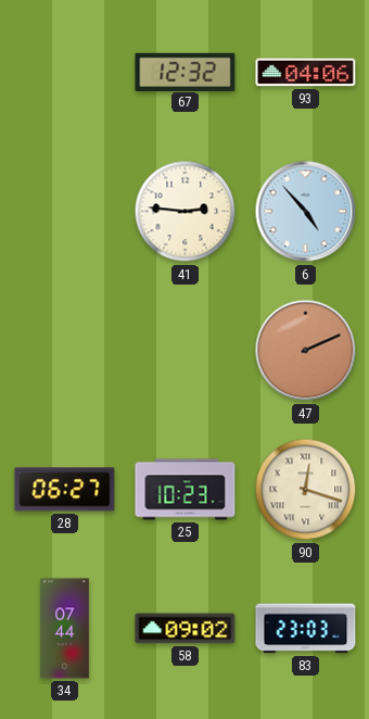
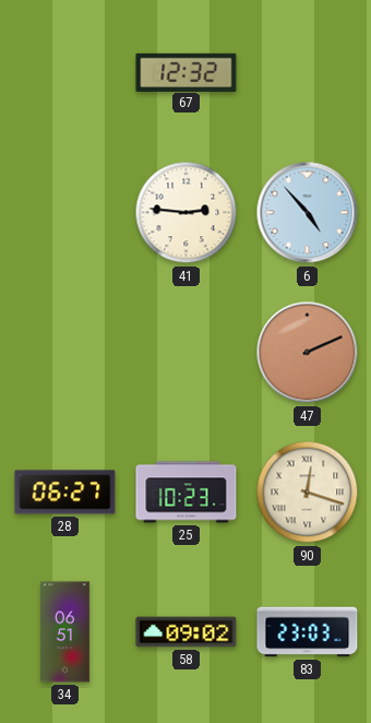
93: 04:06 -> none (306, 73)
34: 07:44 -> 06:51 (65, 632)
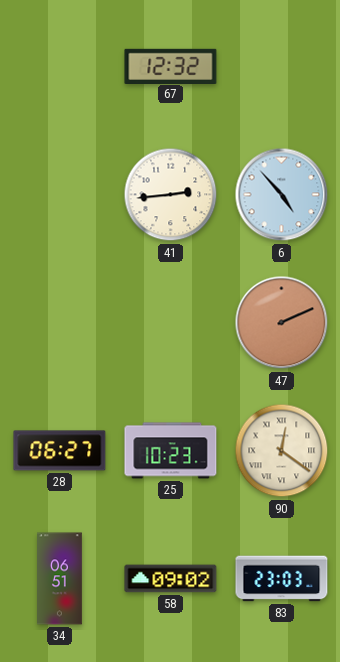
41: 2:46 -> 2:44 (171, 195)
90: 12:18 -> 12:21 (282, 451)
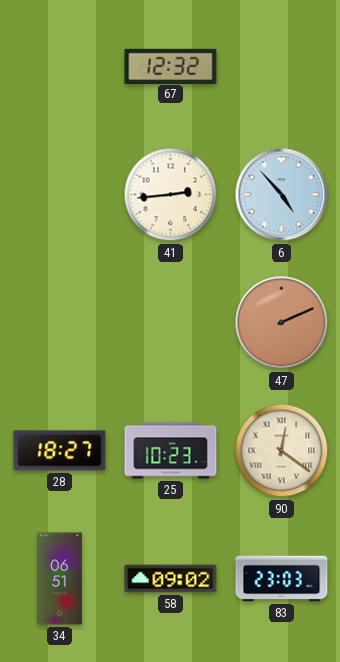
28: 06:27 -> 18:27 (60, 451)
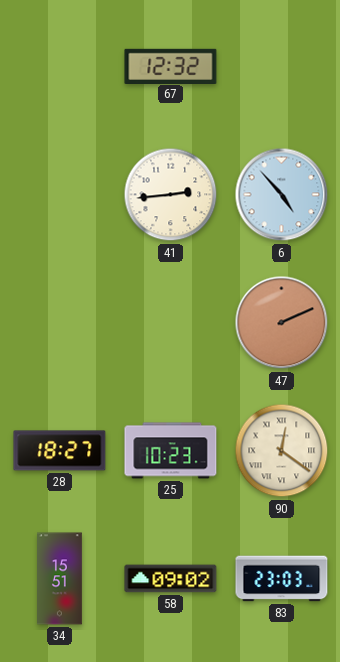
34: 06:51 -> 15:51 (60, 579)
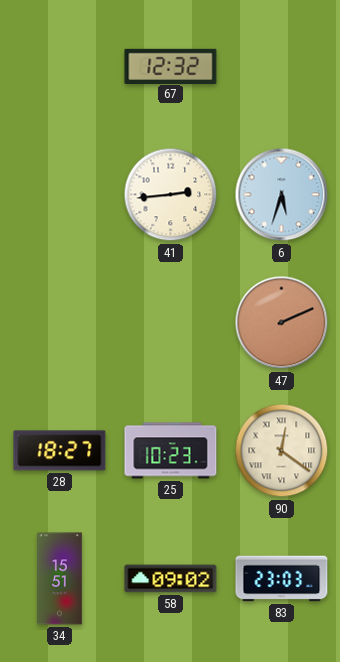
6: 4:53 -> 5:33 (282, 195)
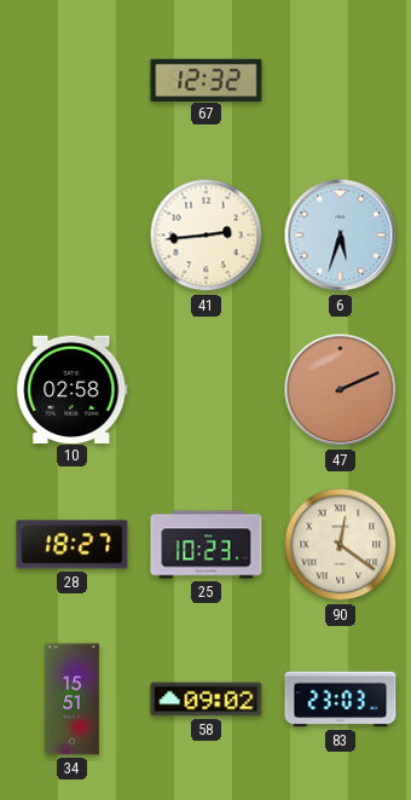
10: none -> 02:58 (73, 389)
